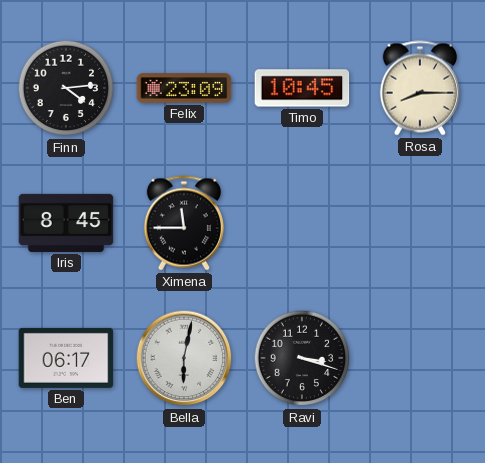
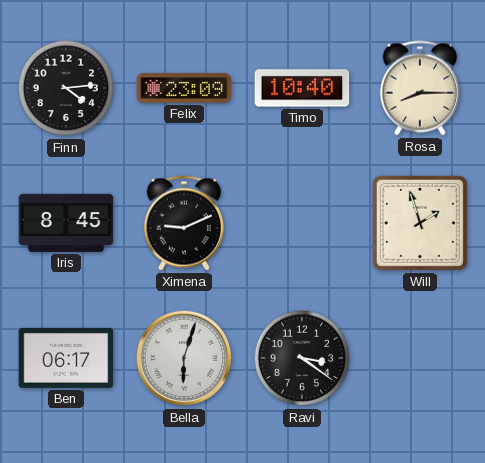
Timo: 10:45 -> 10:40 (302, 88)
Ximena: 11:45 -> 9:11 (184, 223)
Will: none -> 1:57 (420, 223)
Bella: 6:02 -> 6:03 (184, 358)
Ravi: 3:18 -> 3:21 (302, 358)
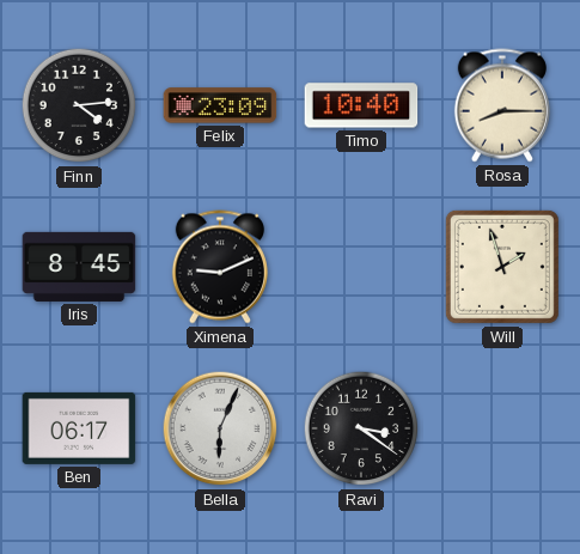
Bella: 6:03 -> 6:04 (220, 428)
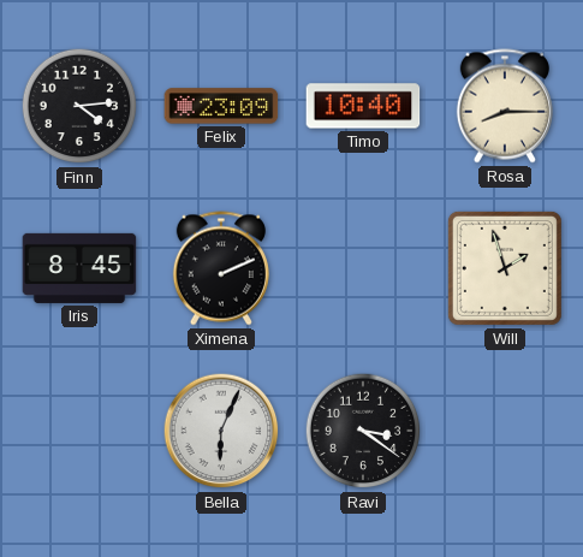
Ximena: 9:11 -> 2:11 (221, 268)
Ben: 06:17 -> none (79, 428)
